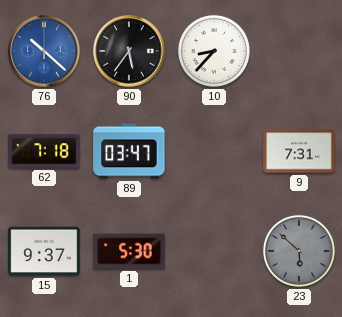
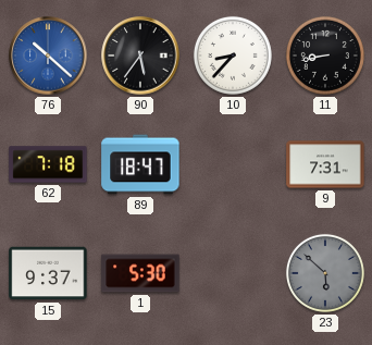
11: none -> 8:43 (325, 56)
89: 03:47 -> 18:47 (140, 164)
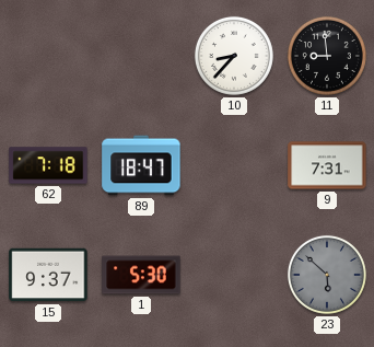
76: 10:22 -> none (48, 56)
90: 5:36 -> none (140, 56)
11: 8:43 -> 8:59 (327, 56)
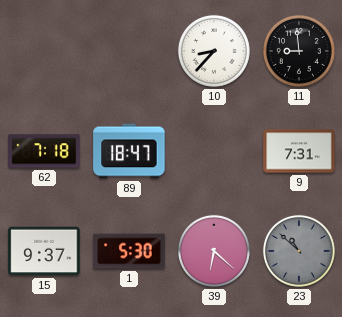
39: none -> 6:22 (214, 251)
23: 5:52 -> 10:52 (299, 251)
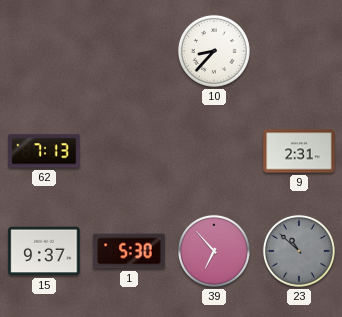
11: 8:59 -> none (299, 51)
62: 7:18 -> 7:13 (44, 151)
89: 18:47 -> none (129, 151)
9: 7:31 -> 2:31 (299, 151)
39: 6:22 -> 6:53 (214, 251)
